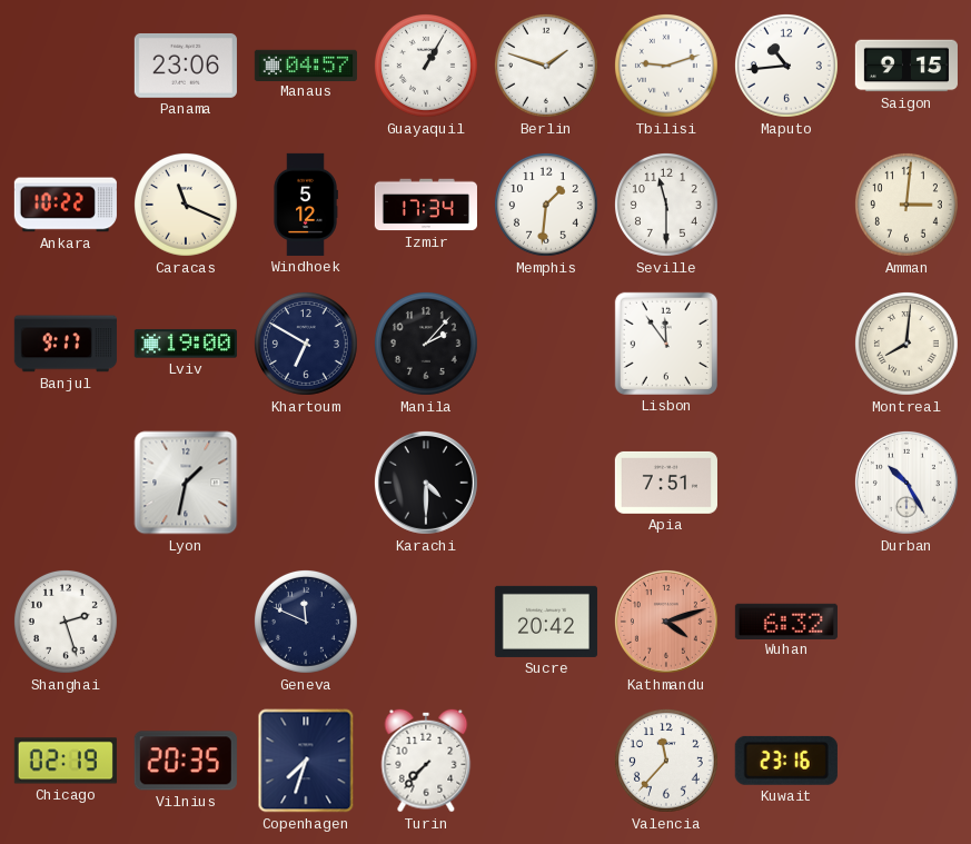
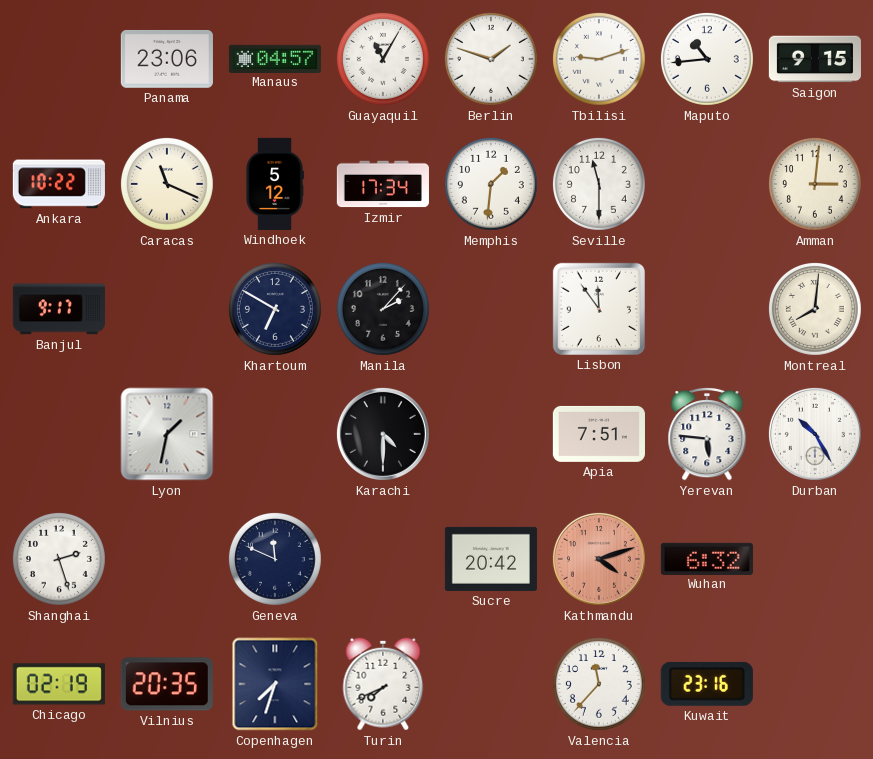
Guayaquil: 1:05 -> 11:05 (383, 59)
Lviv: 19:00 -> none (186, 344)
Yerevan: none -> 5:46 (707, 434)
Turin: 7:37 -> 7:41 (383, 684)
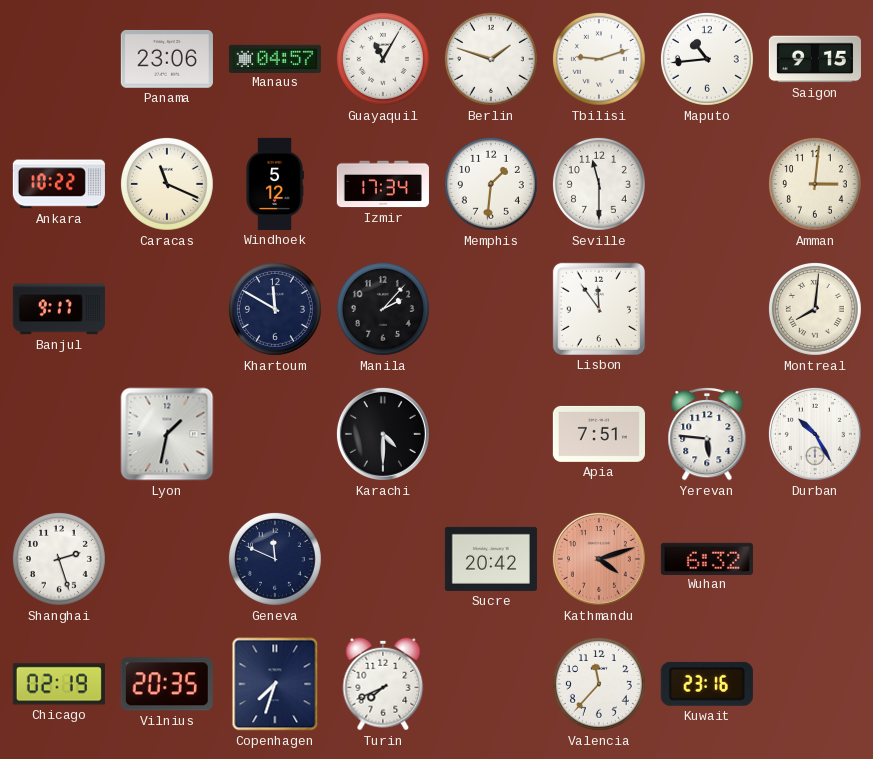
Khartoum: 6:50 -> 11:50 (275, 309)
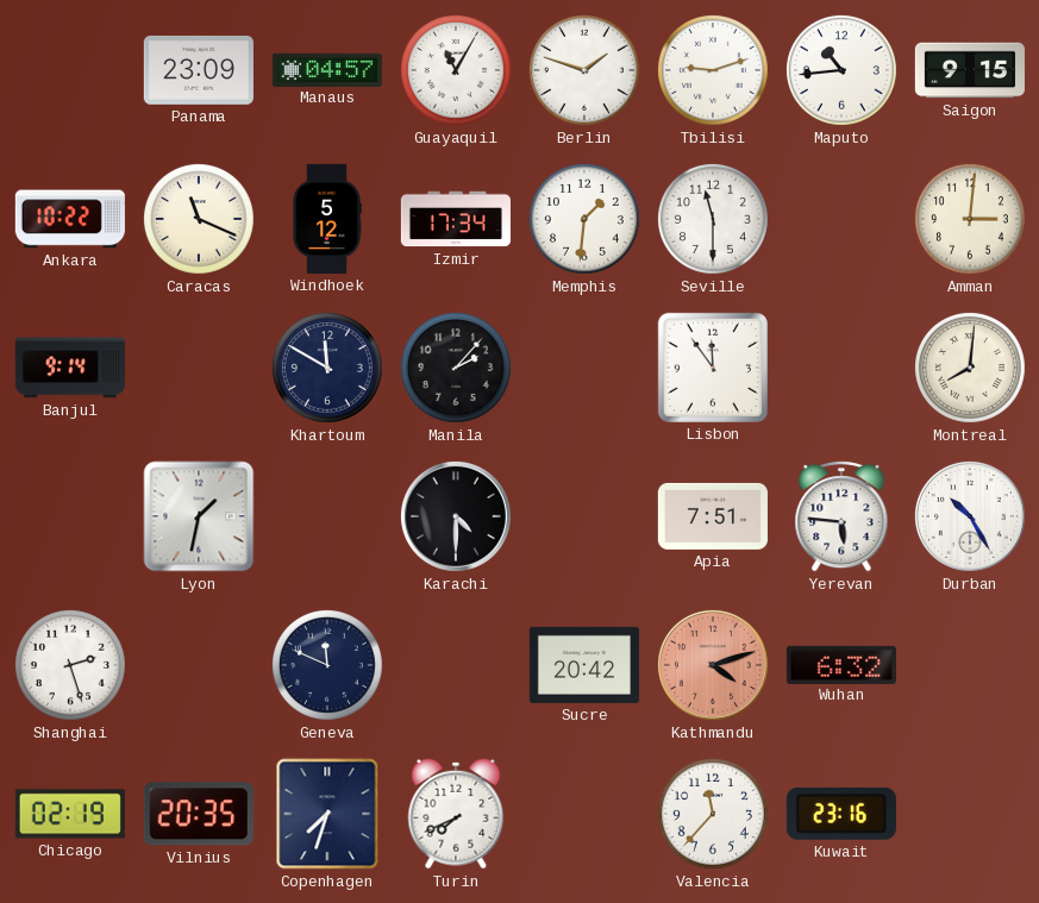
Panama: 23:06 -> 23:09 (199, 70)
Banjul: 9:17 -> 9:14 (70, 368)
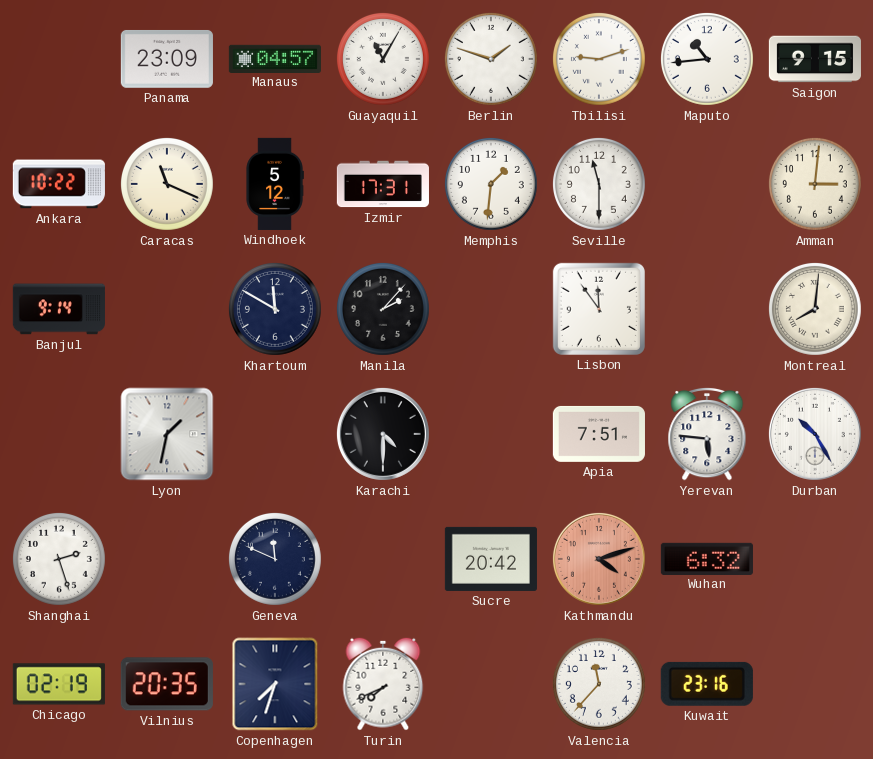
Izmir: 17:34 -> 17:31 (383, 184)
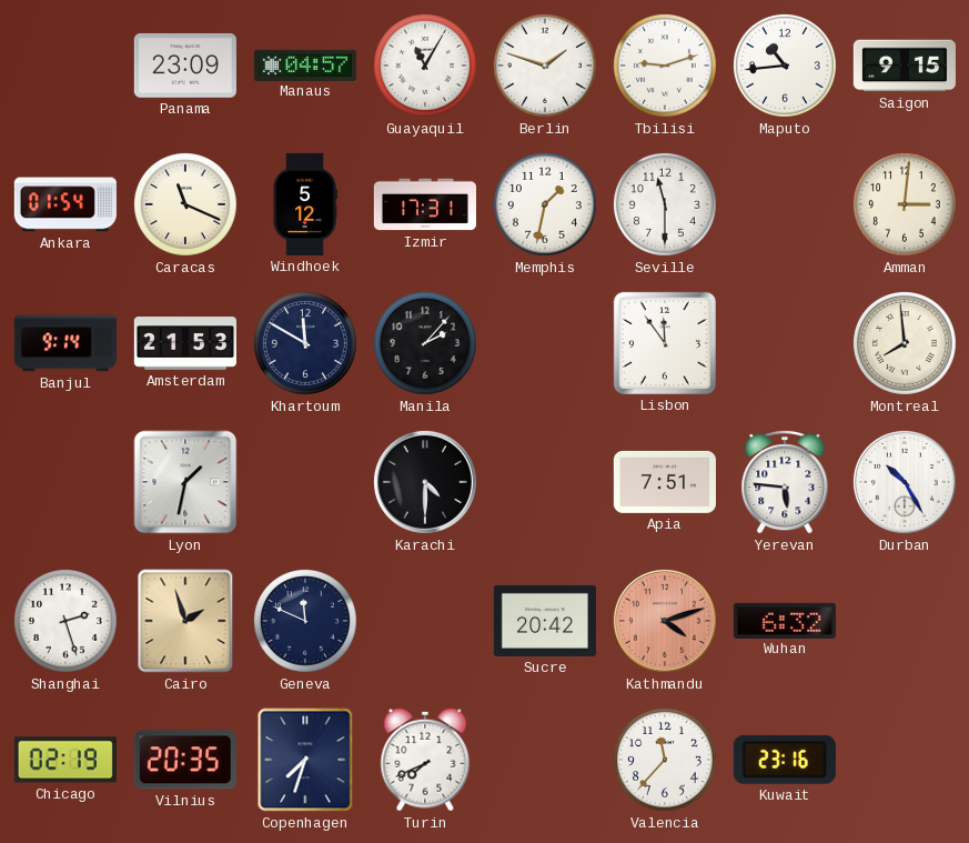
Ankara: 10:22 -> 01:54 (65, 204)
Memphis: 1:31 -> 1:32 (545, 204)
Amsterdam: none -> 21:53 (184, 344)
Montreal: 8:01 -> 7:59 (905, 343)
Cairo: none -> 1:57 (185, 621)
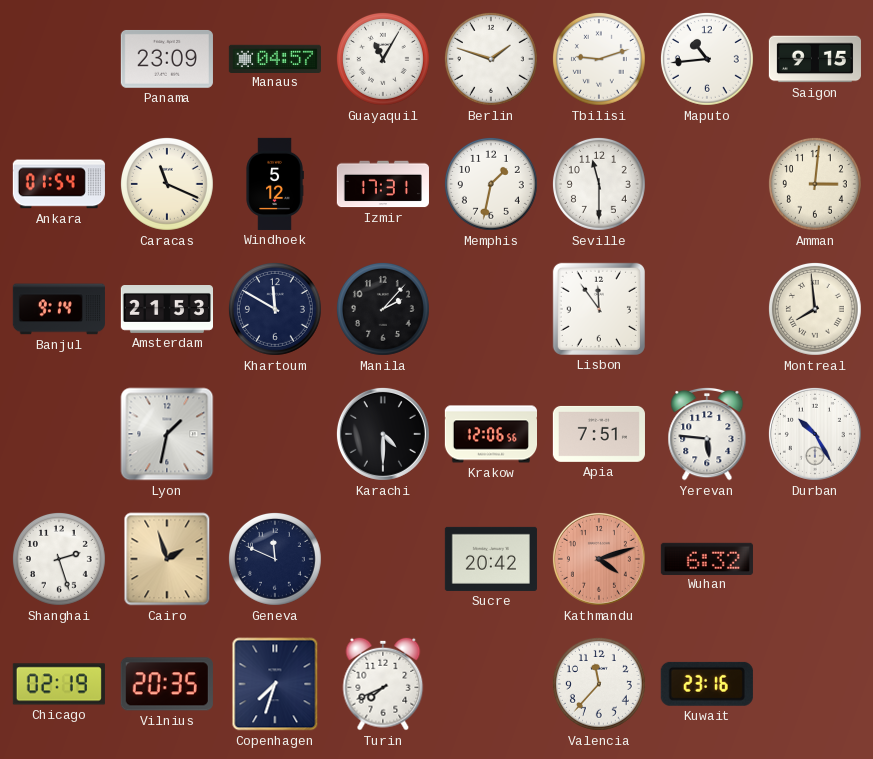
Krakow: none -> 12:06 (490, 434)
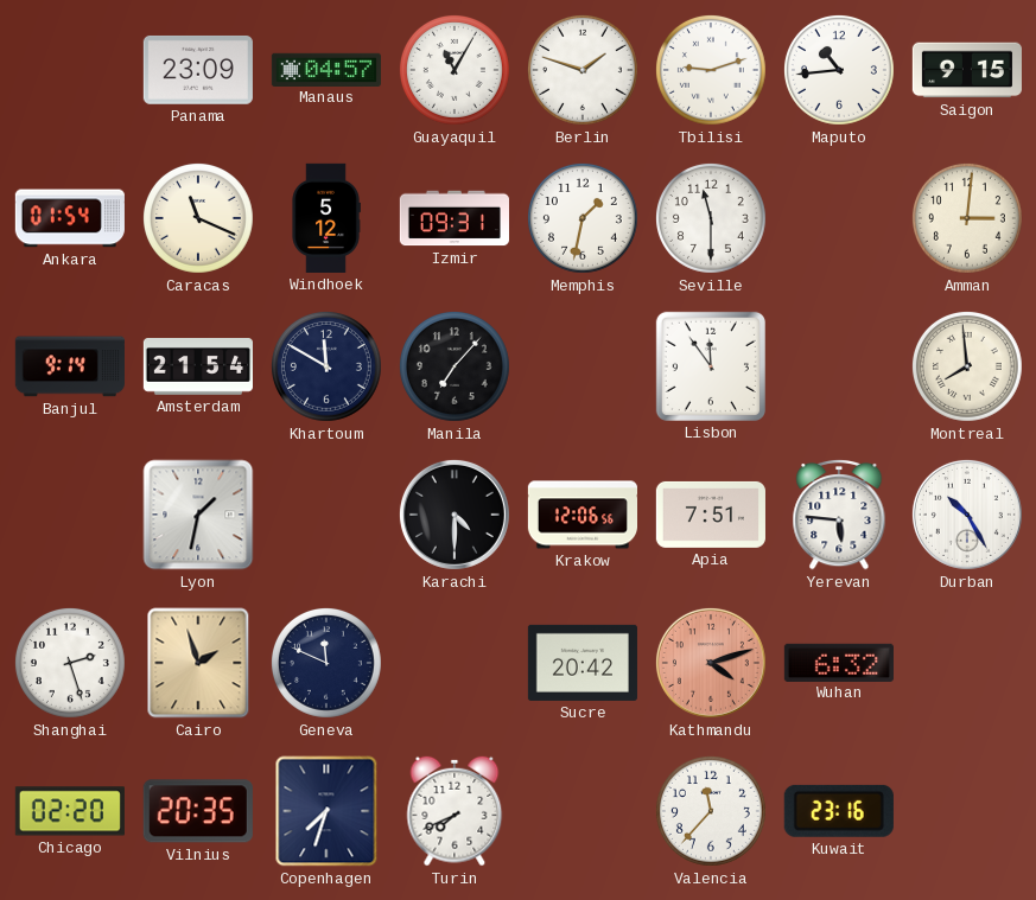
Izmir: 17:31 -> 09:31 (455, 218)
Amsterdam: 21:53 -> 21:54 (197, 368)
Manila: 2:07 -> 7:07 (455, 366)
Chicago: 02:19 -> 02:20 (70, 811)
